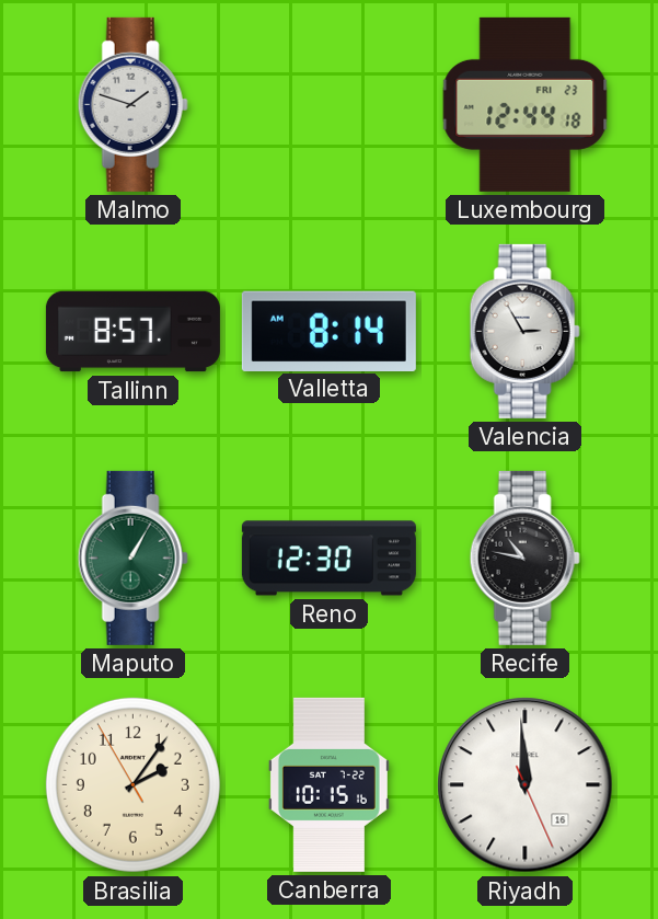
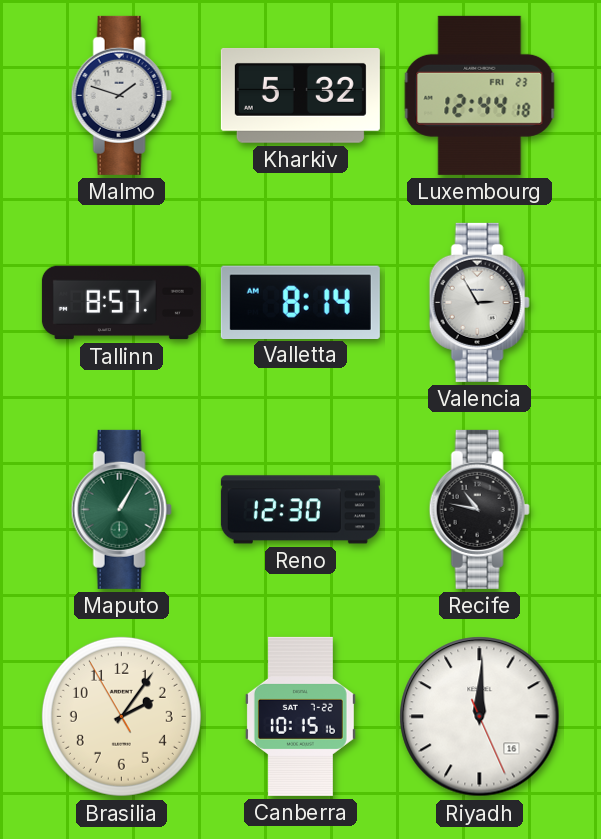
Kharkiv: none -> 5:32 (300, 96)
Riyadh: 11:59 -> 12:00 (480, 717)
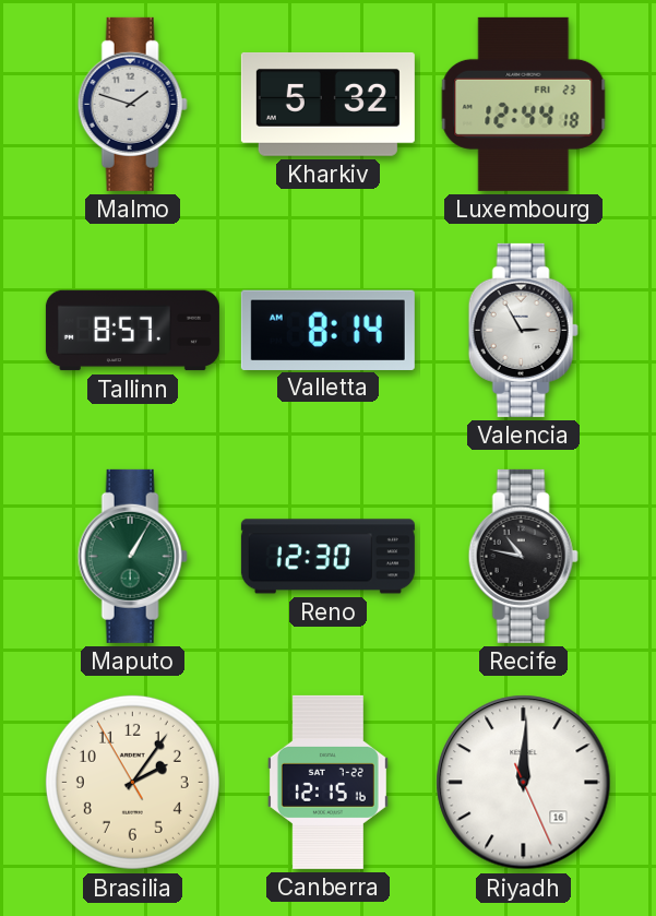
Canberra: 10:15 -> 12:15 (327, 782)
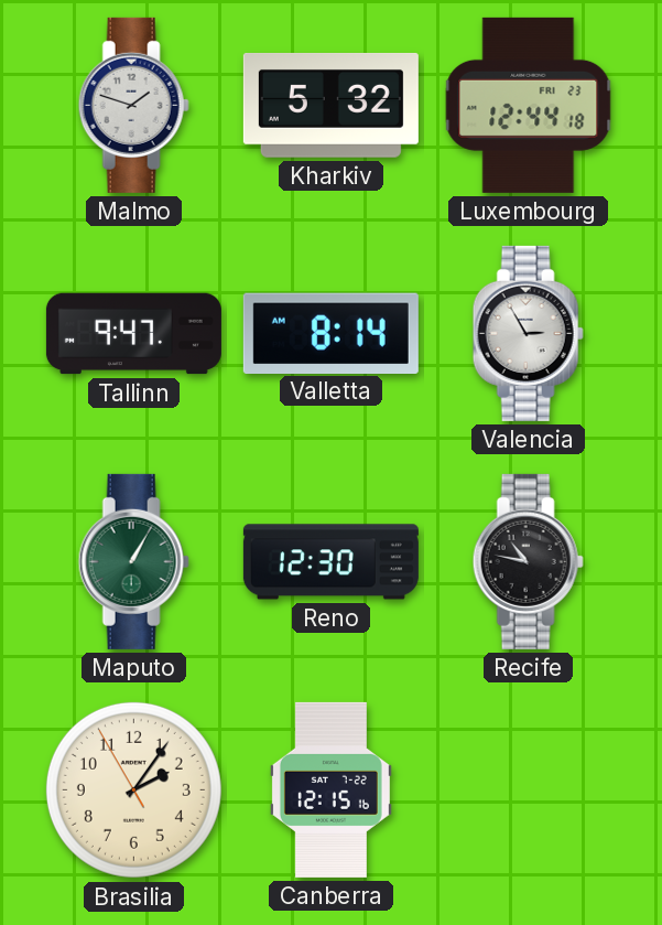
Tallinn: 8:57 -> 9:47 (133, 334)
Riyadh: 12:00 -> none (524, 783)
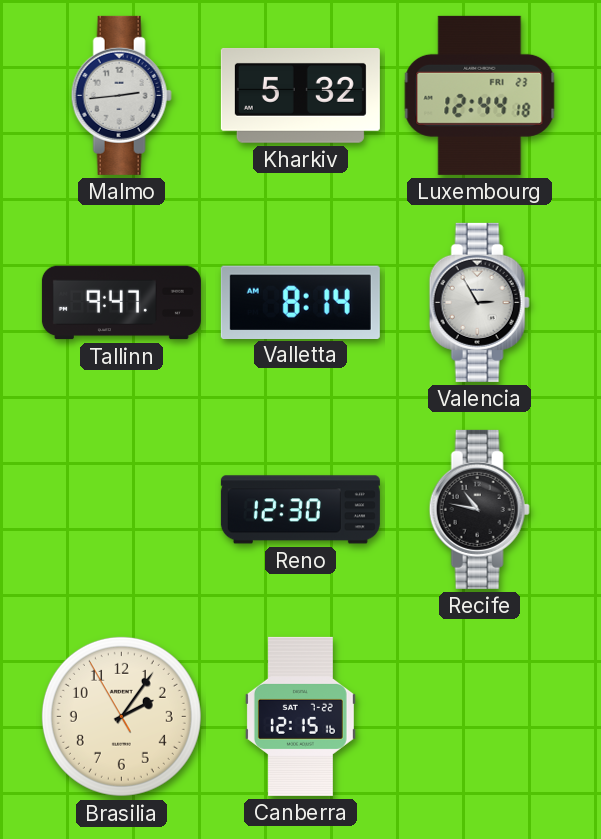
Malmo: 1:48 -> 2:44 (121, 95)
Maputo: 1:05 -> none (133, 561)
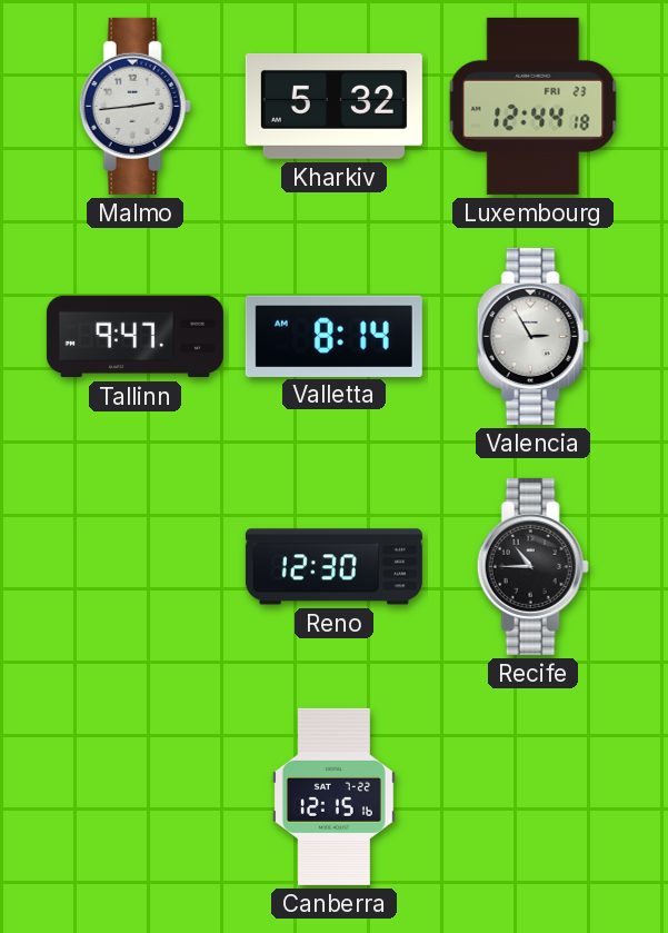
Recife: 10:47 -> 10:45 (532, 566)
Brasilia: 2:05 -> none (121, 716)
